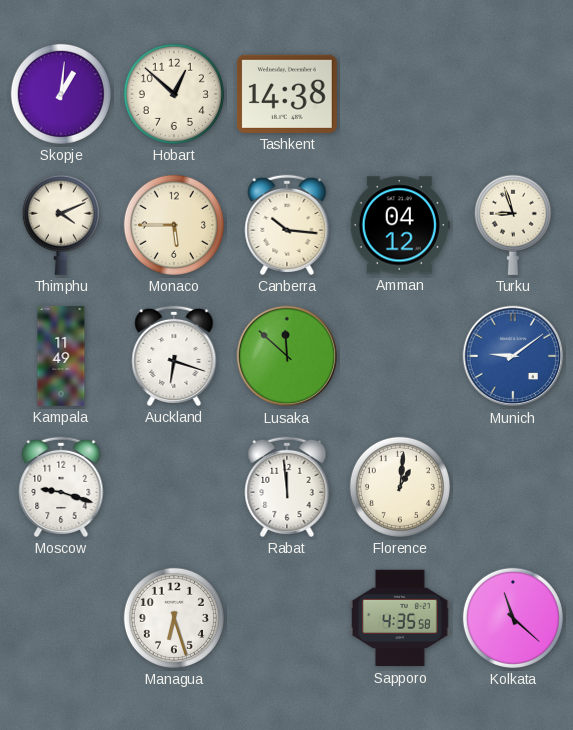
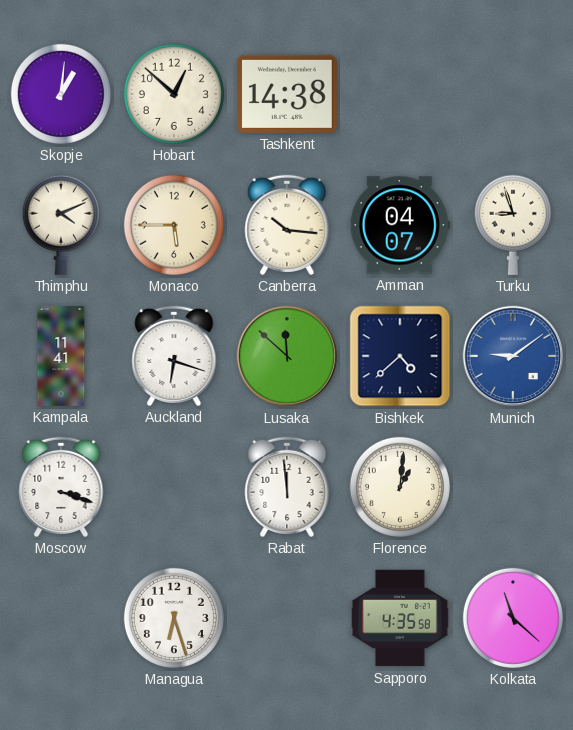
Amman: 04:12 -> 04:07 (400, 225)
Kampala: 11:49 -> 11:41 (61, 356)
Bishkek: none -> 4:38 (400, 356)
Moscow: 9:18 -> 3:18 (61, 487)
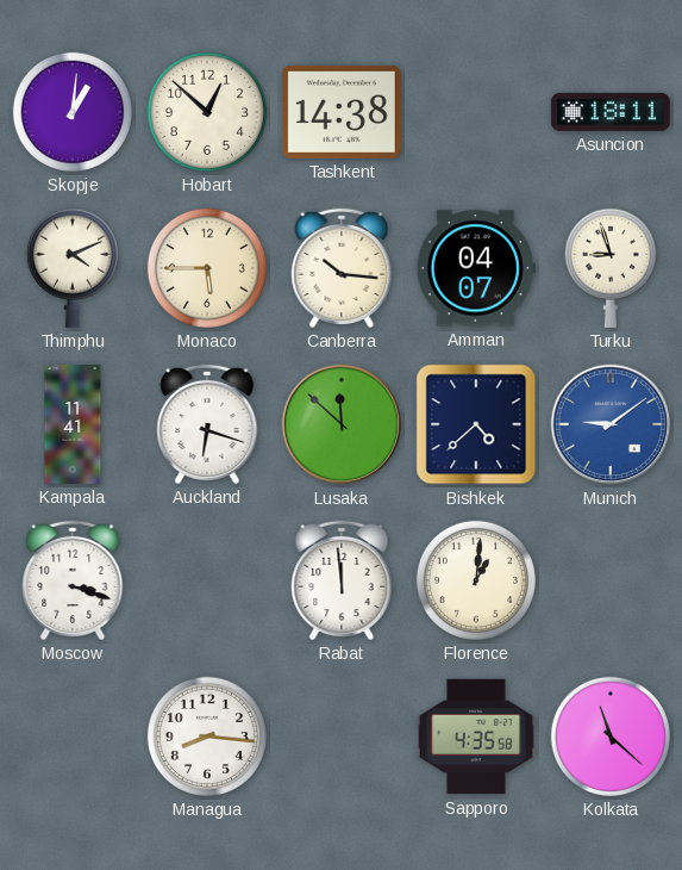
Asuncion: none -> 18:11 (611, 112)
Managua: 6:27 -> 8:16 (207, 737)
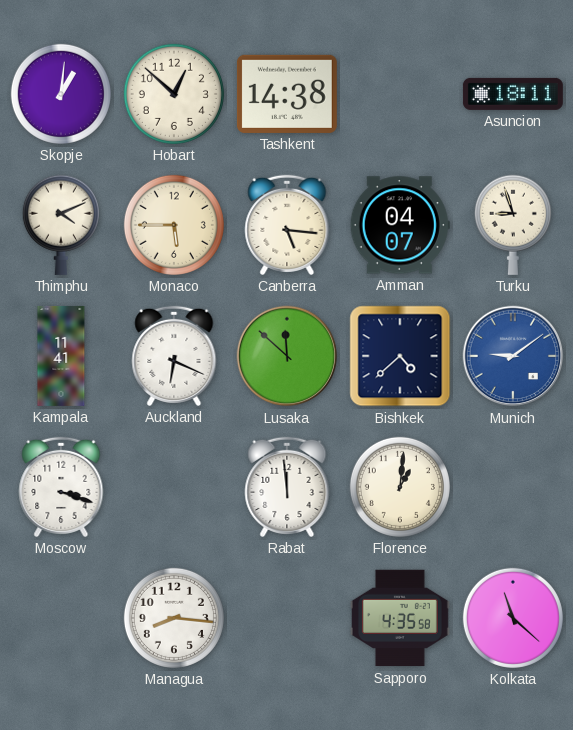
Canberra: 10:16 -> 5:16 (287, 225)
Auckland: 6:18 -> 6:19 (174, 356)
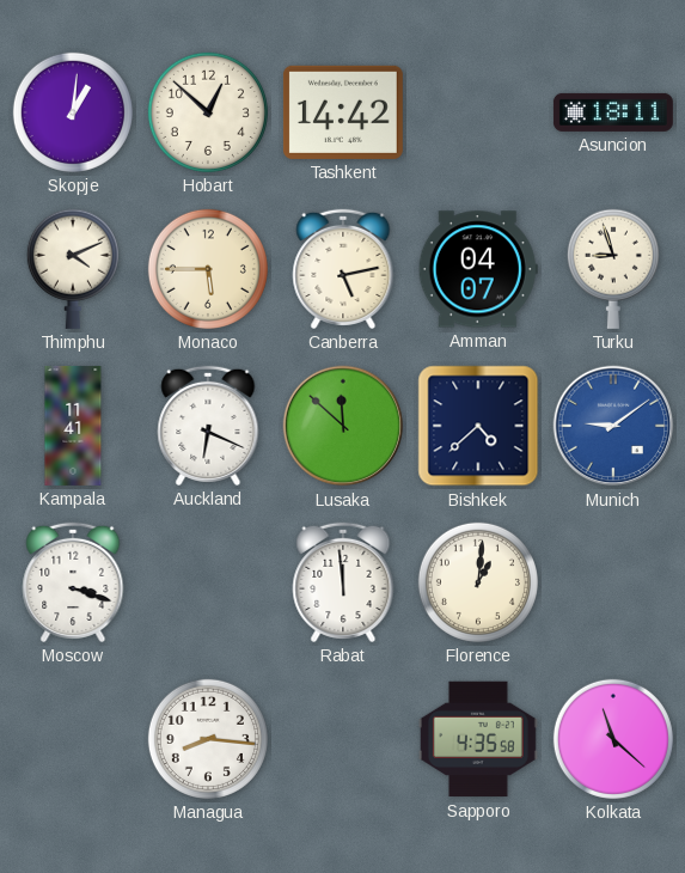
Tashkent: 14:38 -> 14:42 (343, 112)
Canberra: 5:16 -> 5:13 (343, 269)
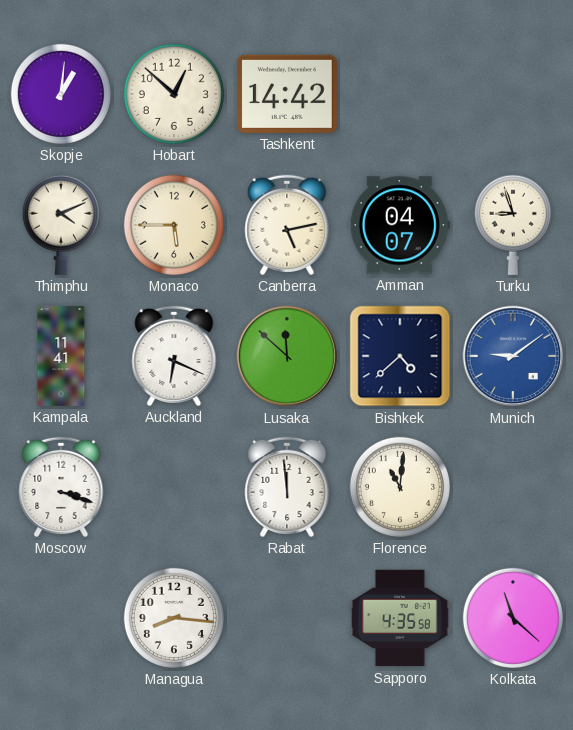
Asuncion: 18:11 -> none (613, 112)
Florence: 1:01 -> 11:01 (400, 487)
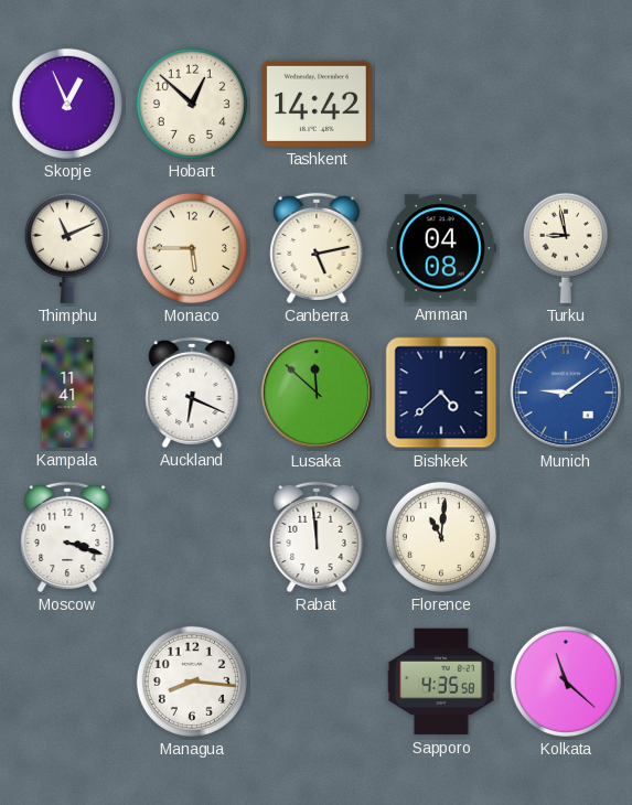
Skopje: 1:01 -> 12:56 (67, 104)
Thimphu: 4:11 -> 11:11 (67, 248)
Amman: 04:07 -> 04:08 (441, 248)
Turku: 8:57 -> 8:58 (566, 248)
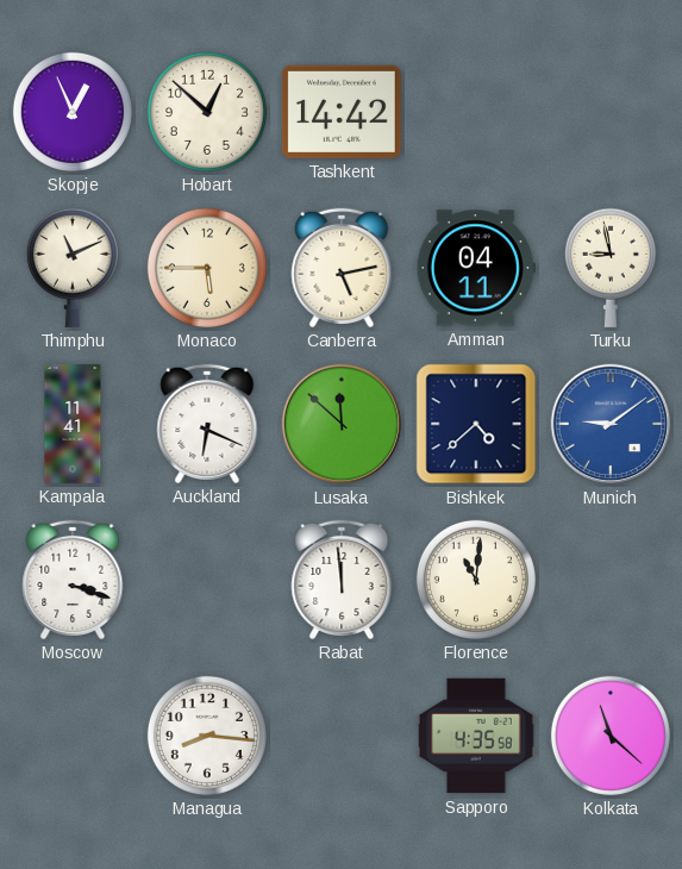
Amman: 04:08 -> 04:11 (476, 268)
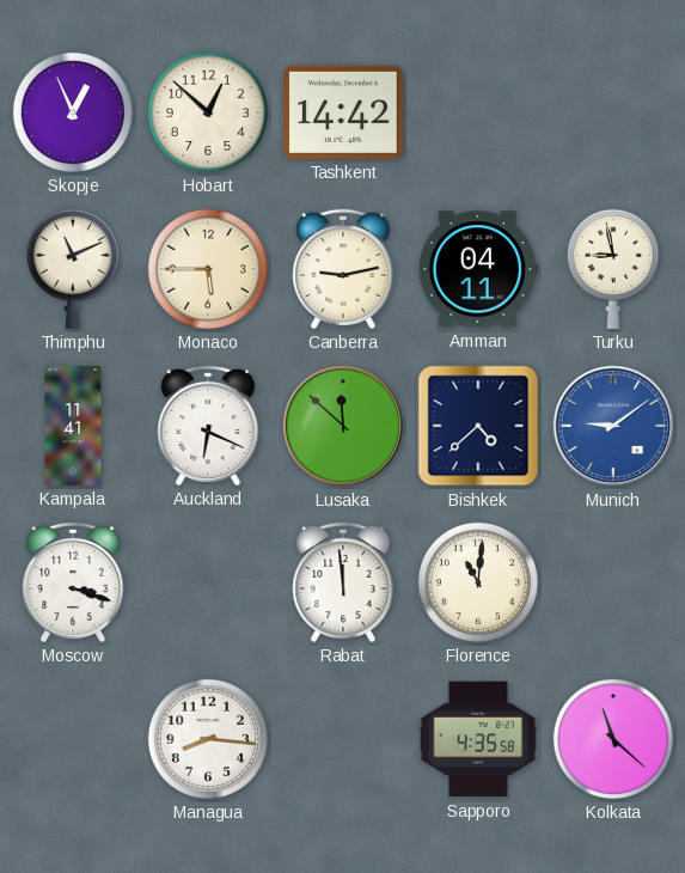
Canberra: 5:13 -> 9:13 (343, 269)
